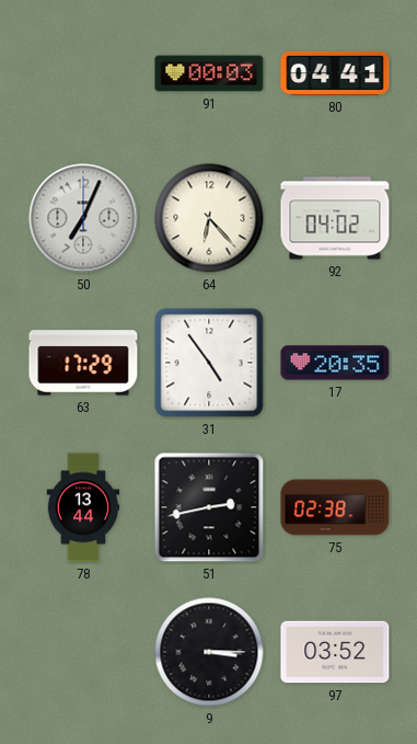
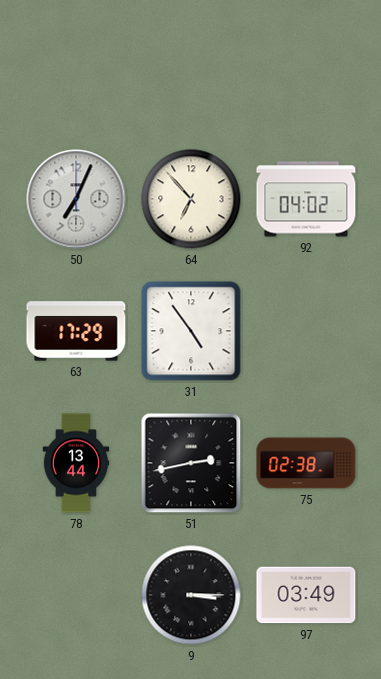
91: 00:03 -> none (209, 73)
80: 04:41 -> none (335, 73)
64: 6:23 -> 6:53 (191, 199)
17: 20:35 -> none (335, 363)
97: 03:52 -> 03:49 (306, 595)
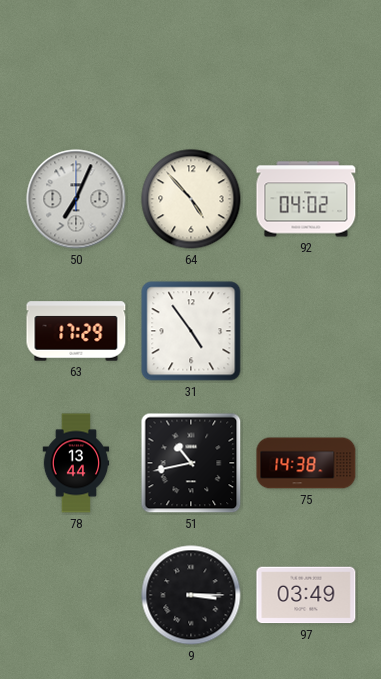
64: 6:53 -> 4:53 (191, 199)
51: 2:43 -> 10:43 (191, 463)
75: 02:38 -> 14:38 (306, 463)
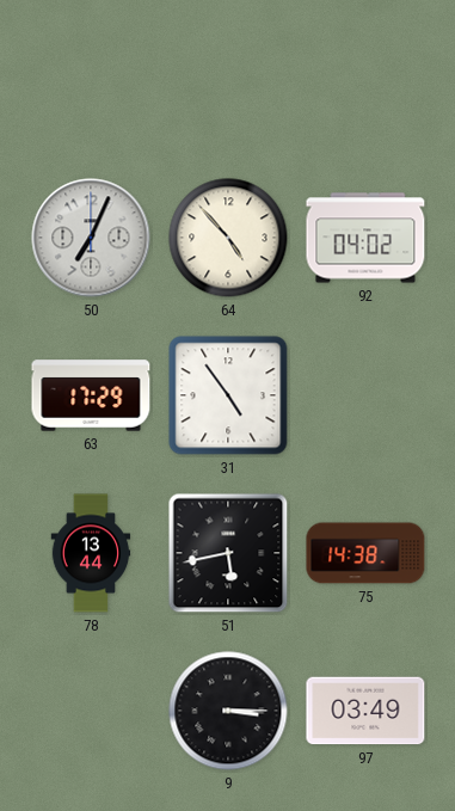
51: 10:43 -> 5:43 (228, 553)
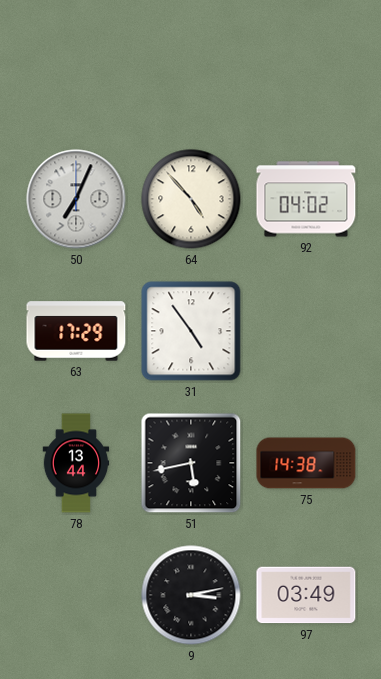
9: 3:15 -> 3:13 (191, 595)
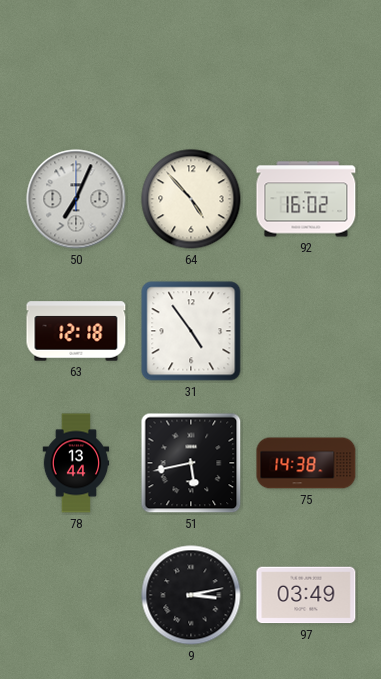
92: 04:02 -> 16:02 (306, 199)
63: 17:29 -> 12:18 (76, 331)
